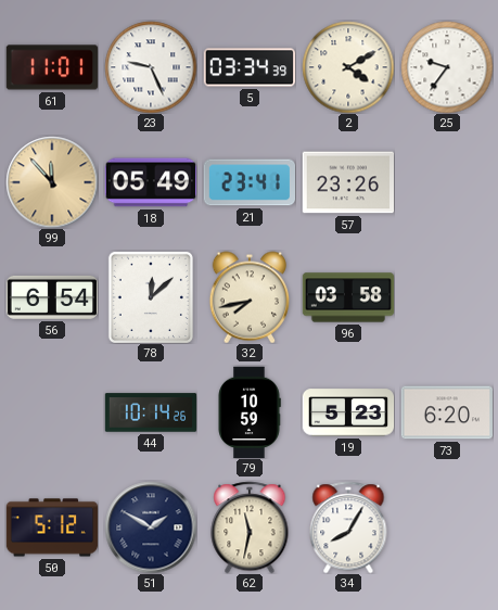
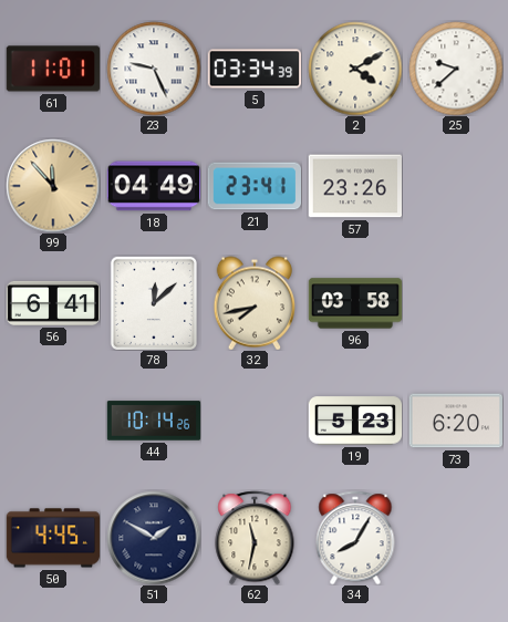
25: 9:36 -> 9:38 (456, 69)
18: 05:49 -> 04:49 (153, 186)
56: 6:54 -> 6:41 (53, 303)
79: 10:59 -> none (250, 412)
50: 5:12 -> 4:45 (53, 538)
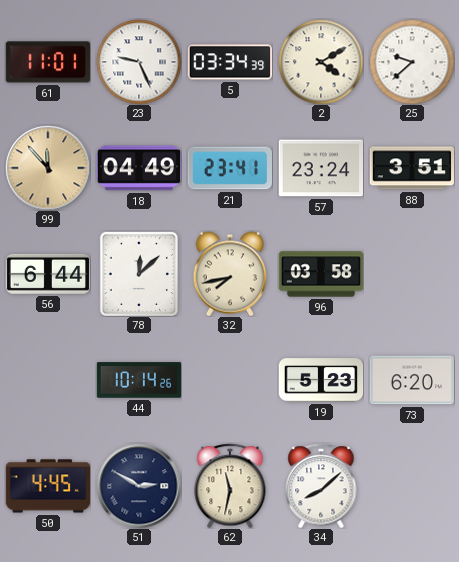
57: 23:26 -> 23:24 (320, 168)
88: none -> 3:51 (411, 168)
56: 6:41 -> 6:44 (48, 274)
51: 1:50 -> 2:50 (139, 486)
34: 8:05 -> 8:08 (321, 486)
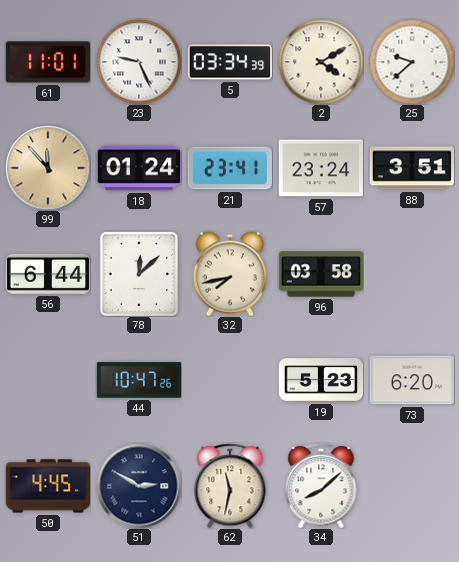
18: 04:49 -> 01:24 (138, 168)
44: 10:14 -> 10:47 (139, 380)
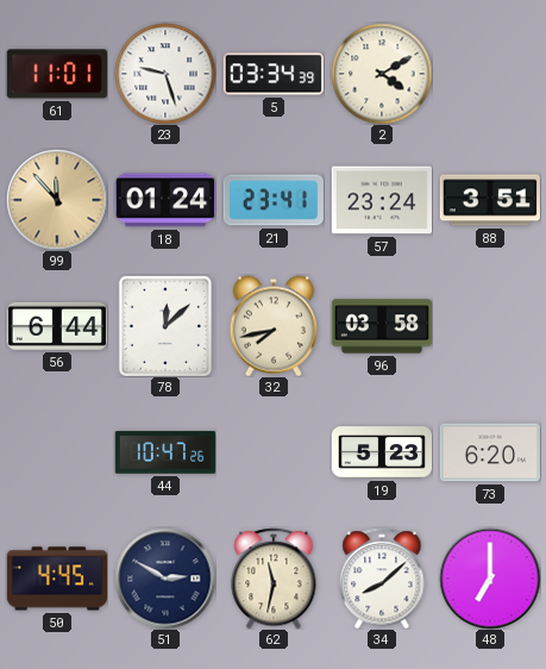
23: 9:26 -> 9:27 (165, 74)
25: 9:38 -> none (412, 62)
48: none -> 7:00 (490, 579)
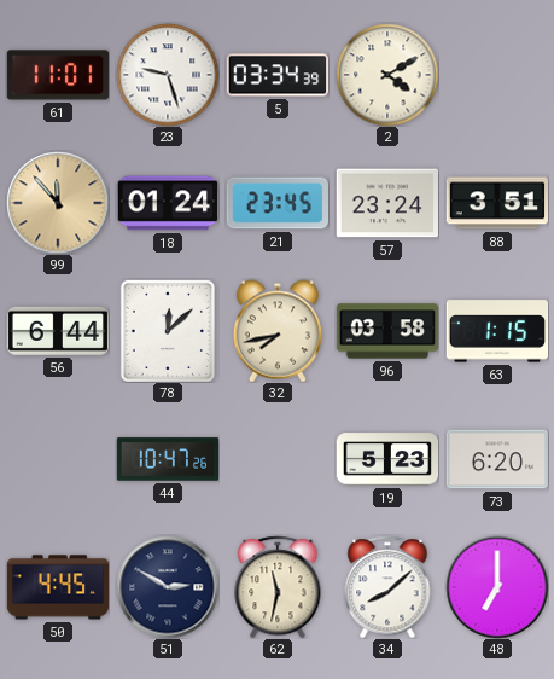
21: 23:41 -> 23:45 (278, 203)
63: none -> 1:15 (497, 331)
